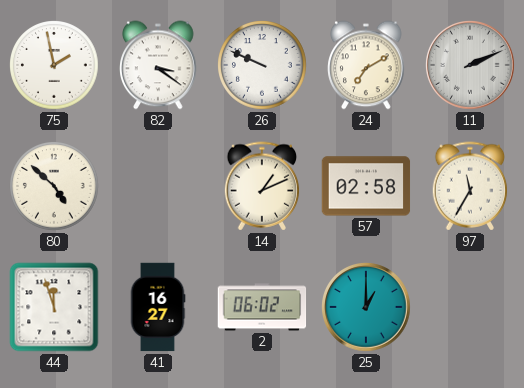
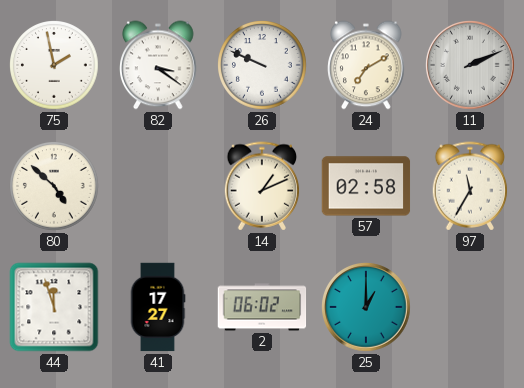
41: 16:27 -> 17:27 (158, 307)
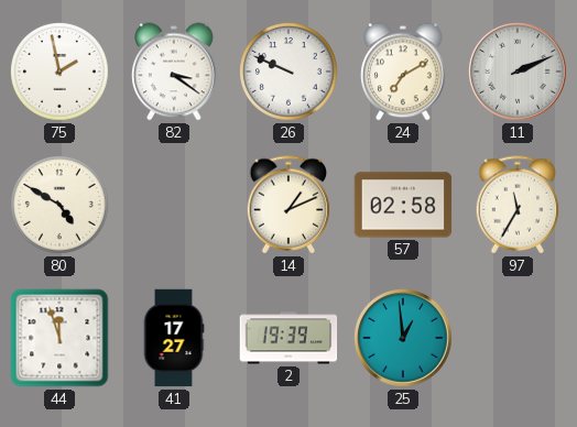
80: 4:52 -> 4:50 (61, 206)
2: 06:02 -> 19:39 (288, 338)
25: 1:00 -> 12:59 (403, 338)
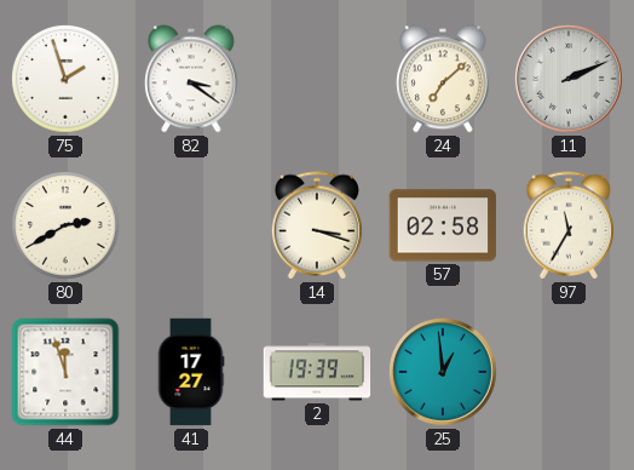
75: 1:58 -> 1:57 (67, 80)
26: 9:49 -> none (290, 73)
24: 7:10 -> 7:08 (443, 79)
80: 4:50 -> 2:40 (67, 227)
14: 1:11 -> 3:18 (317, 225)
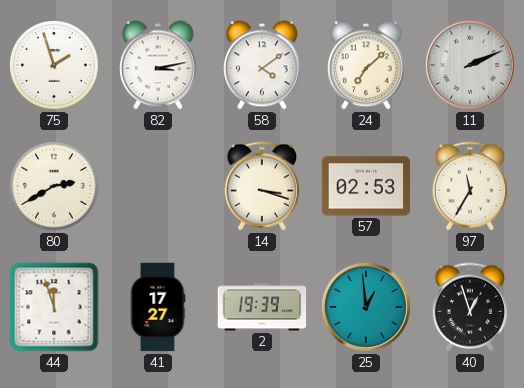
82: 3:21 -> 3:13 (158, 65)
58: none -> 4:09 (262, 65)
57: 02:58 -> 02:53 (366, 186)
40: none -> 12:57 (470, 307)
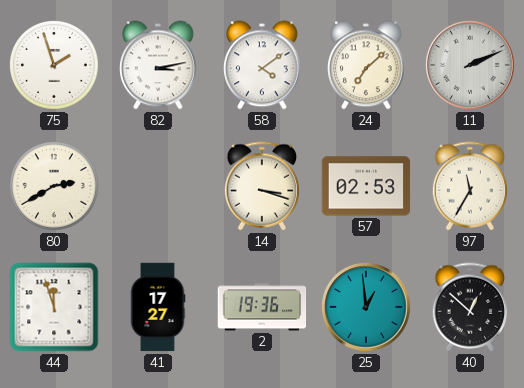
2: 19:39 -> 19:36 (262, 307)
40: 12:57 -> 12:52 (470, 307)
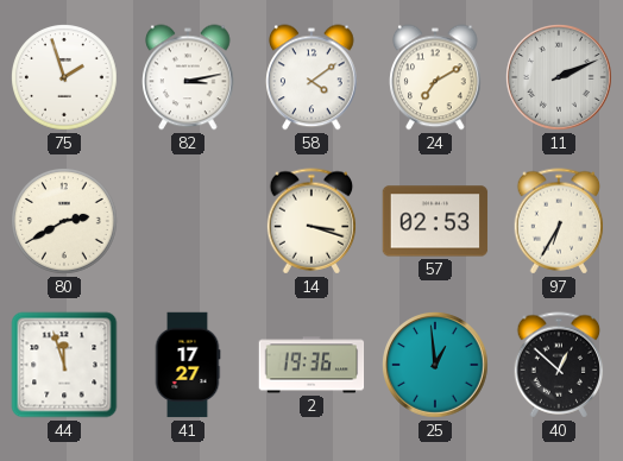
24: 7:08 -> 7:10 (435, 77)
97: 11:35 -> 6:35 (559, 221)
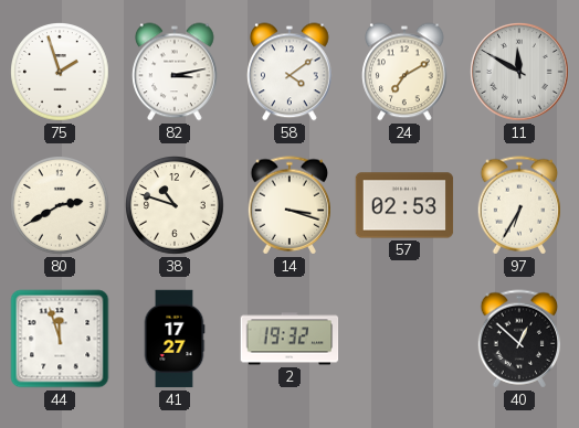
11: 2:11 -> 11:50 (519, 72)
38: none -> 10:48 (176, 206)
2: 19:36 -> 19:32 (289, 339)
25: 12:59 -> none (435, 365)
